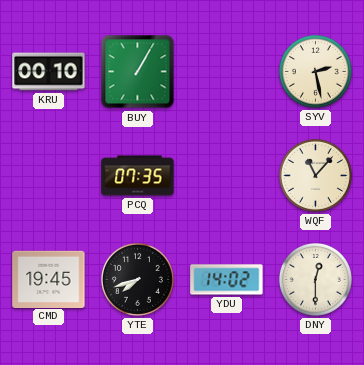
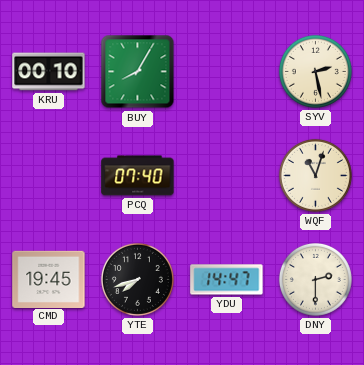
BUY: 1:05 -> 8:05 (138, 72)
PCQ: 07:35 -> 07:40 (138, 176)
WQF: 11:07 -> 11:03 (315, 175)
YDU: 14:02 -> 14:47 (227, 280)
DNY: 12:30 -> 2:30 (315, 279)
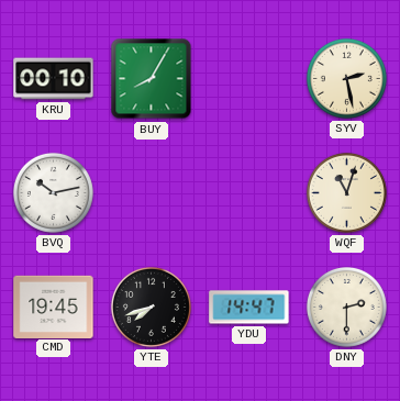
BVQ: none -> 10:13 (53, 192)
PCQ: 07:40 -> none (138, 176)
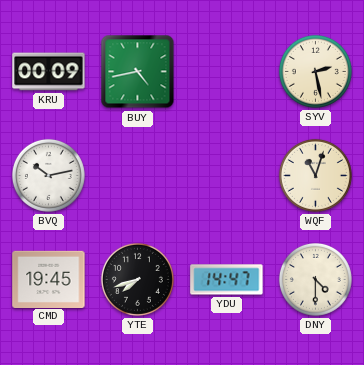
KRU: 00:10 -> 00:09 (49, 72)
BUY: 8:05 -> 4:43 (138, 72)
DNY: 2:30 -> 4:30 (315, 279)
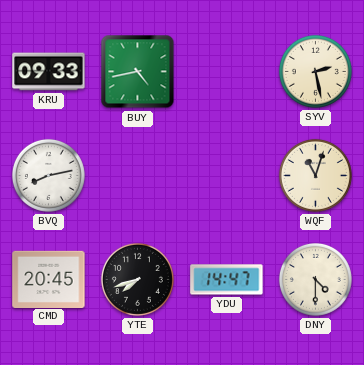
KRU: 00:09 -> 09:33 (49, 72)
BVQ: 10:13 -> 8:13 (48, 175)
CMD: 19:45 -> 20:45 (49, 279)
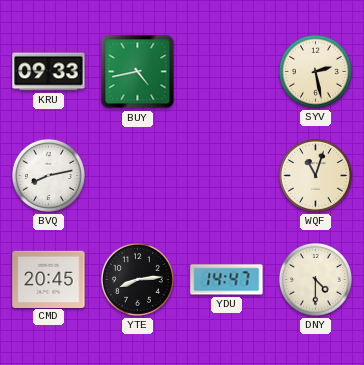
YTE: 7:42 -> 8:14 (137, 279)
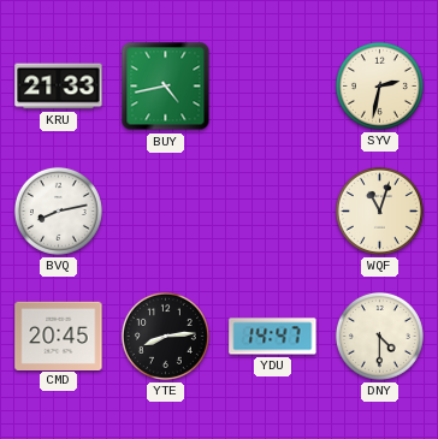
KRU: 09:33 -> 21:33 (59, 87)
SYV: 2:28 -> 2:32 (379, 85)
